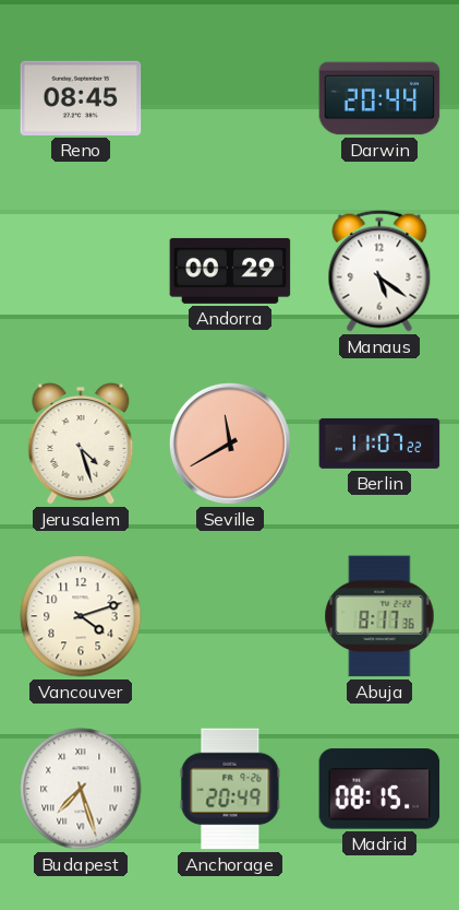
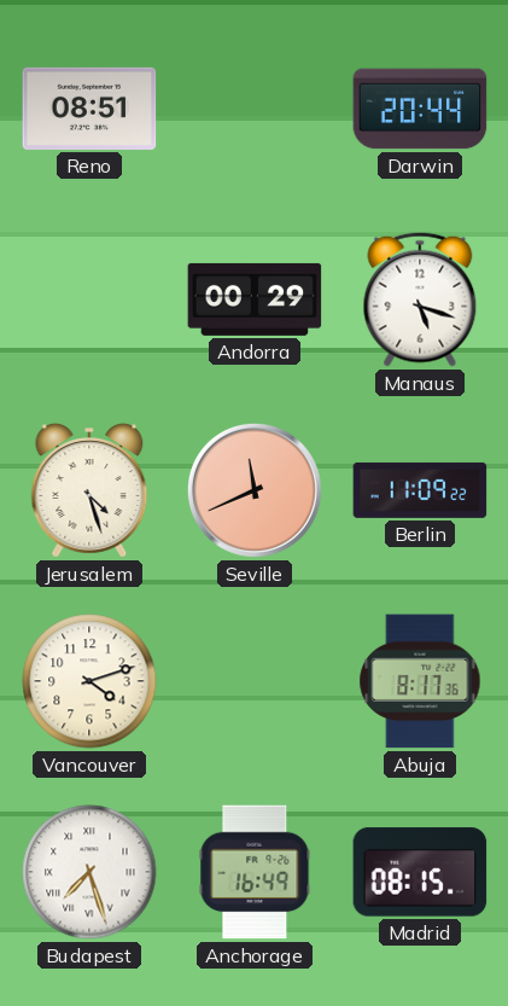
Reno: 08:45 -> 08:51 (89, 109)
Manaus: 5:21 -> 5:18 (420, 300)
Seville: 11:40 -> 11:41 (255, 490)
Berlin: 11:07 -> 11:09 (420, 490)
Anchorage: 20:49 -> 16:49 (255, 872)
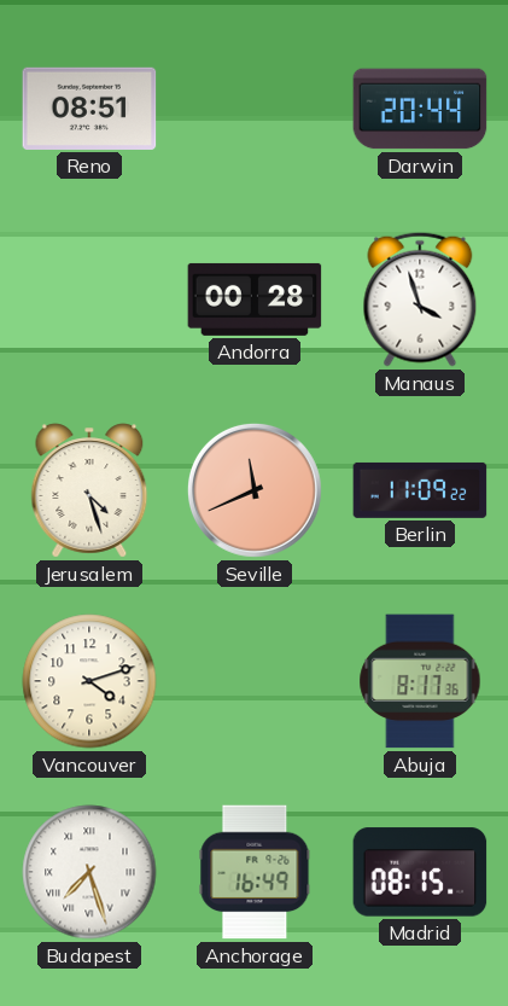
Andorra: 00:29 -> 00:28 (255, 300)
Manaus: 5:18 -> 3:57 (420, 300)
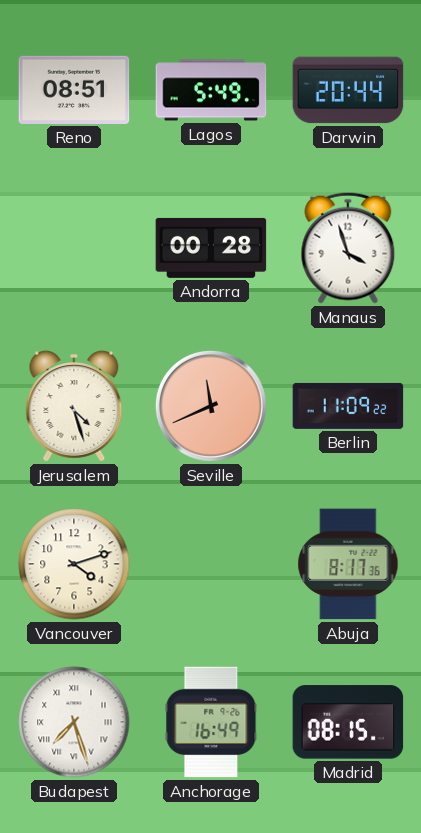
Lagos: none -> 5:49 (211, 90)
